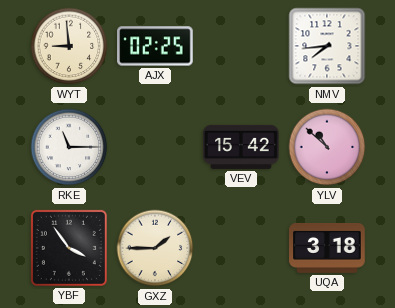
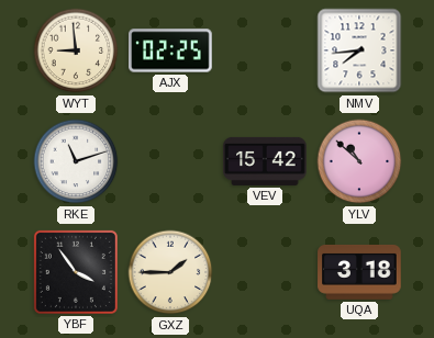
RKE: 11:15 -> 11:12 (76, 161)
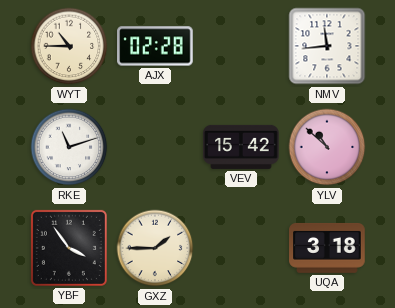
WYT: 8:59 -> 10:45 (69, 46)
AJX: 02:25 -> 02:28 (155, 46)
NMV: 7:44 -> 11:44 (327, 46)
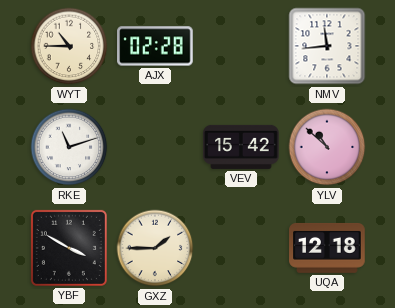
YBF: 3:54 -> 3:50 (69, 248)
UQA: 3:18 -> 12:18 (327, 248)
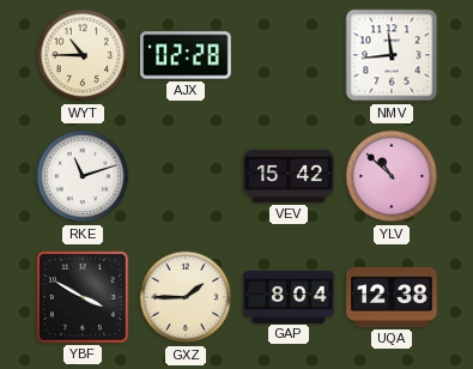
GAP: none -> 8:04 (289, 296)
UQA: 12:18 -> 12:38 (392, 297)
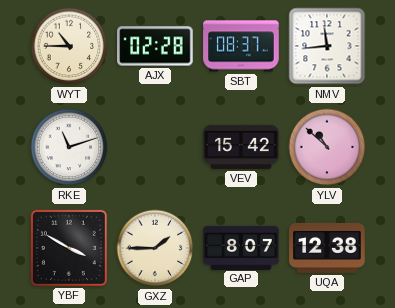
SBT: none -> 08:37 (241, 46)
GAP: 8:04 -> 8:07 (241, 247)
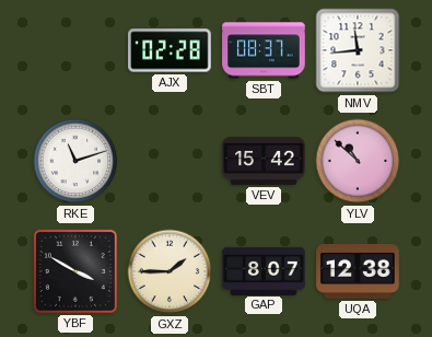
WYT: 10:45 -> none (69, 46)
